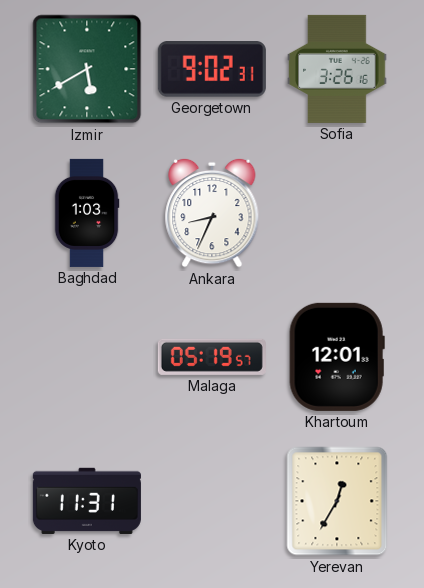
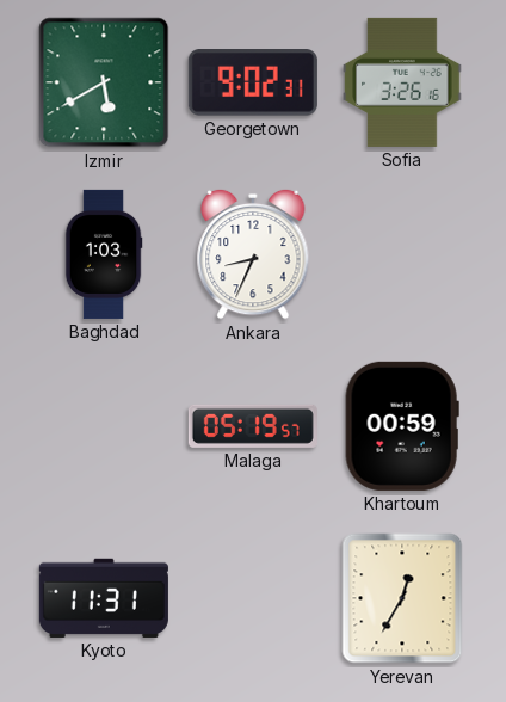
Khartoum: 12:01 -> 00:59 (402, 426)
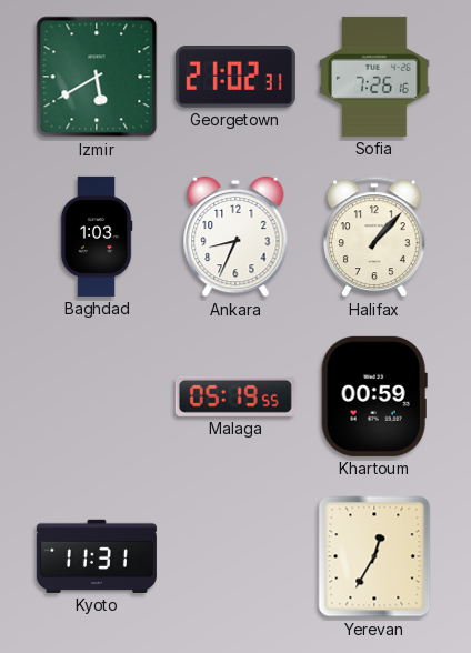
Georgetown: 9:02 -> 21:02 (235, 78)
Sofia: 3:26 -> 7:26 (374, 77)
Halifax: none -> 1:07 (375, 237)
Malaga: 05:19:57 -> 05:19:55 (235, 396)
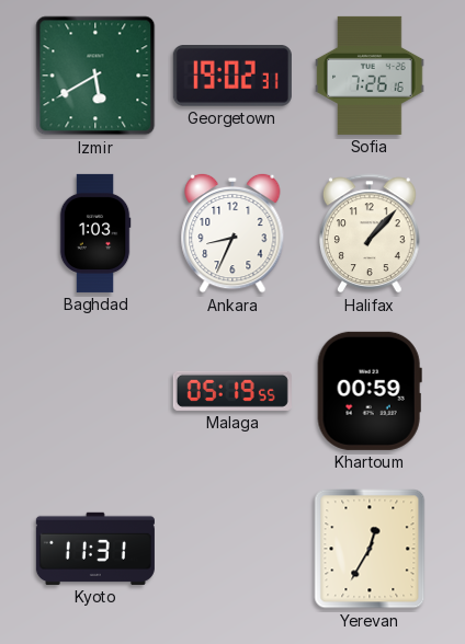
Georgetown: 21:02 -> 19:02 (232, 77)
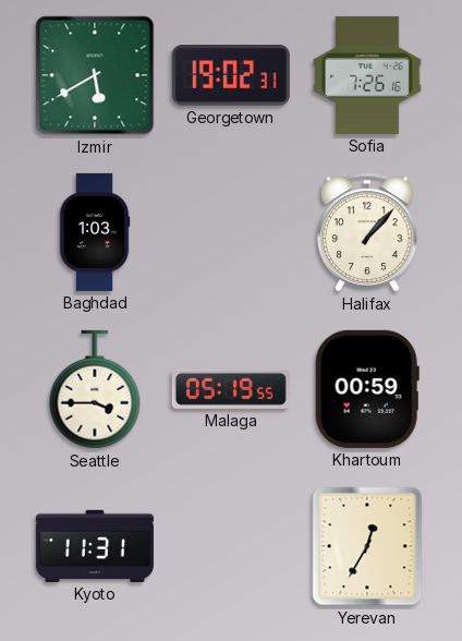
Ankara: 8:34 -> none (232, 233)
Seattle: none -> 3:45 (95, 389)
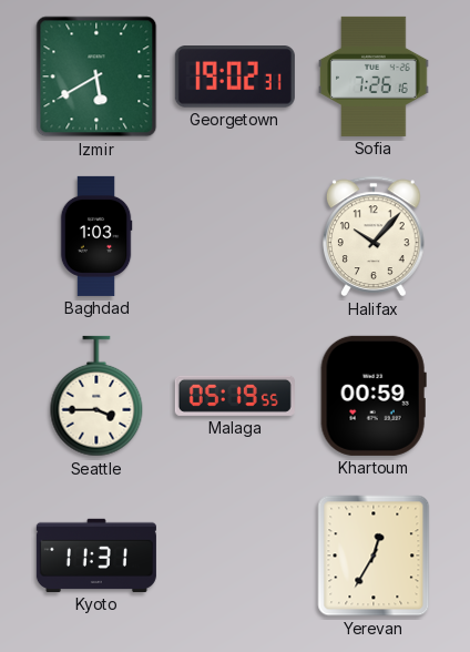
Halifax: 1:07 -> 10:07 (375, 236)
